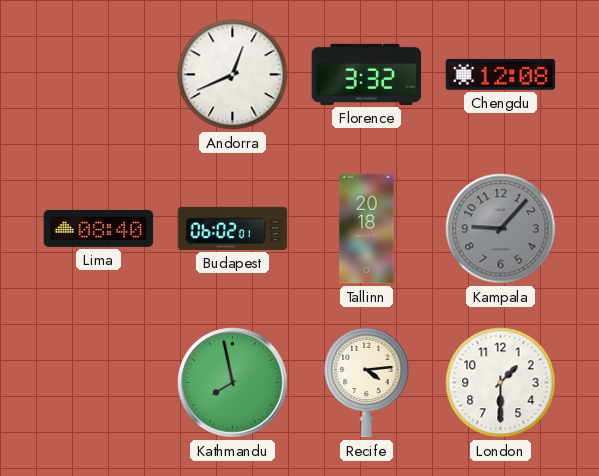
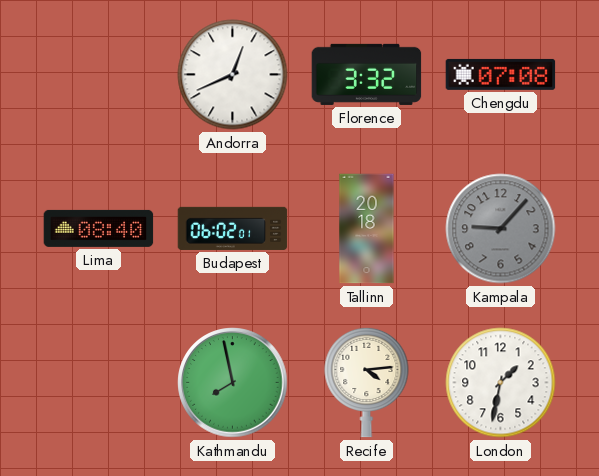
Chengdu: 12:08 -> 07:08 (501, 74)
London: 1:30 -> 1:32 (501, 383)
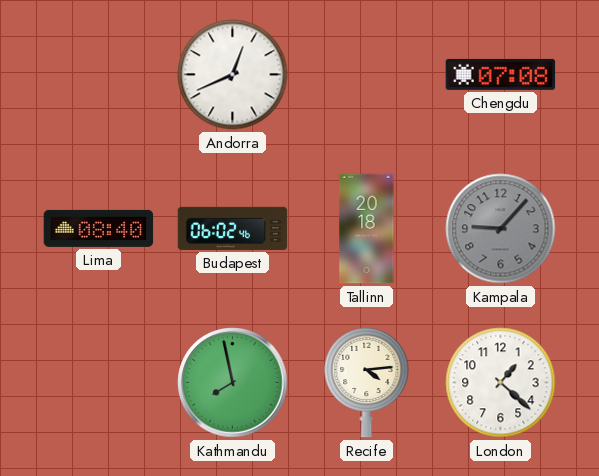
Florence: 3:32 -> none (367, 74)
Budapest: 06:02:01 -> 06:02:46 (233, 228)
London: 1:32 -> 1:22 (501, 383)
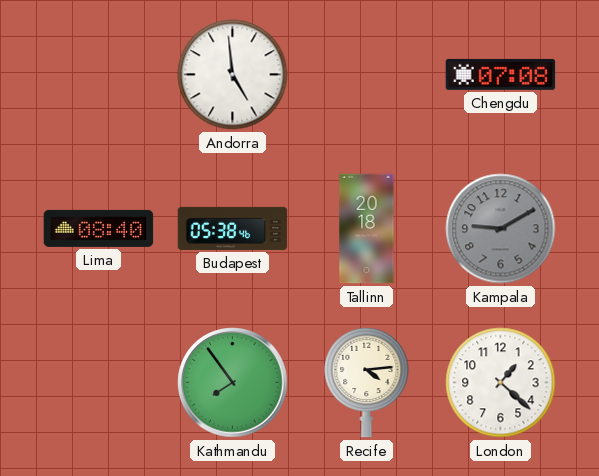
Andorra: 12:41 -> 4:59 (233, 75)
Budapest: 06:02 -> 05:38 (233, 228)
Kampala: 9:07 -> 9:10 (501, 229)
Kathmandu: 7:58 -> 7:54 (233, 383)
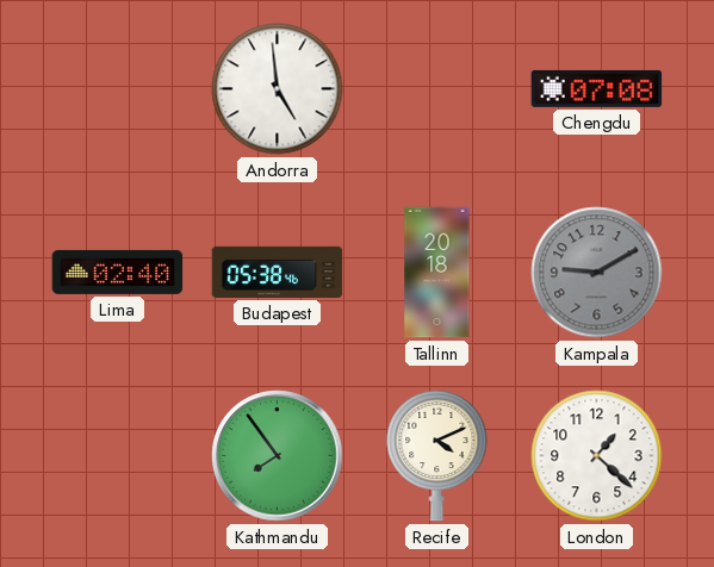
Lima: 08:40 -> 02:40 (118, 272)
Recife: 4:14 -> 4:11 (437, 455)
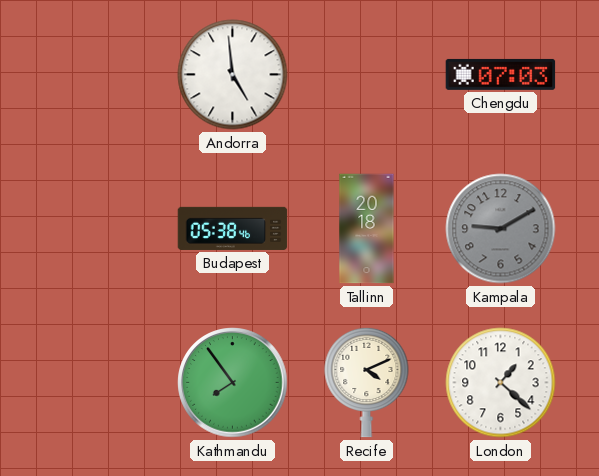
Chengdu: 07:08 -> 07:03 (501, 74)
Lima: 02:40 -> none (118, 272)
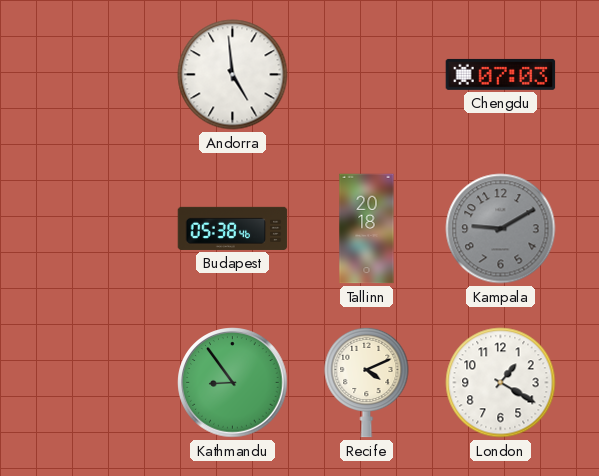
Kathmandu: 7:54 -> 8:54 (233, 383)
London: 1:22 -> 1:20 (501, 383)
